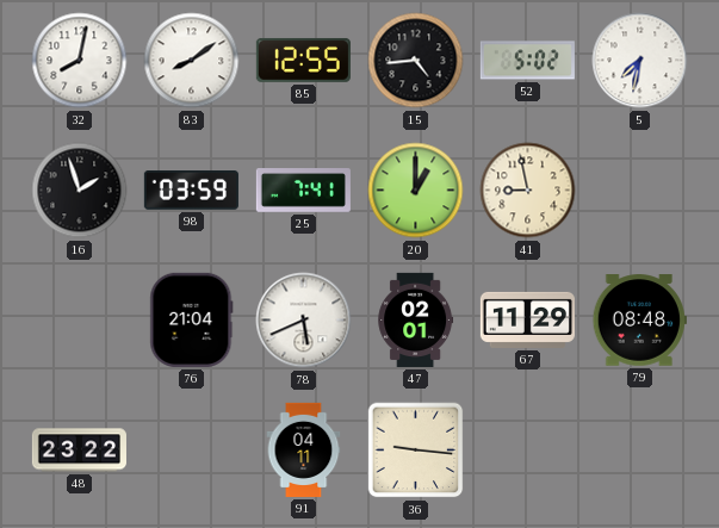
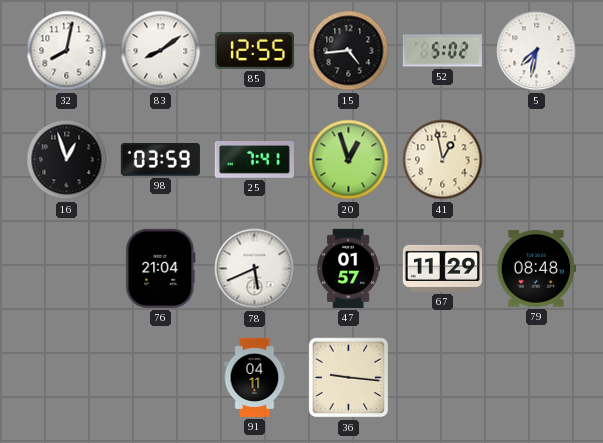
16: 1:57 -> 12:57 (67, 160)
20: 1:00 -> 12:57 (349, 160)
41: 8:58 -> 12:58 (443, 160)
47: 02:01 -> 01:57 (349, 268)
48: 23:22 -> none (79, 451)
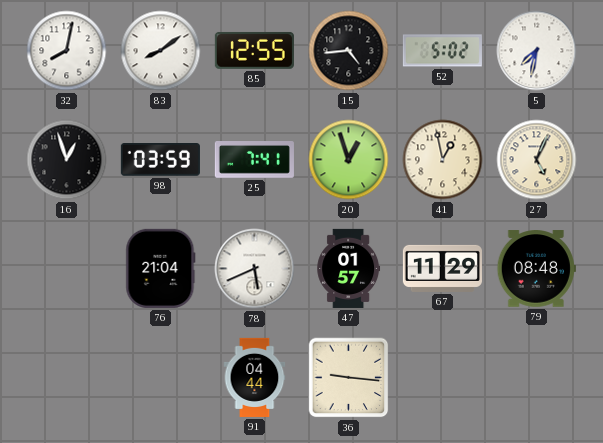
27: none -> 5:04 (537, 160)
91: 04:11 -> 04:44 (255, 377)
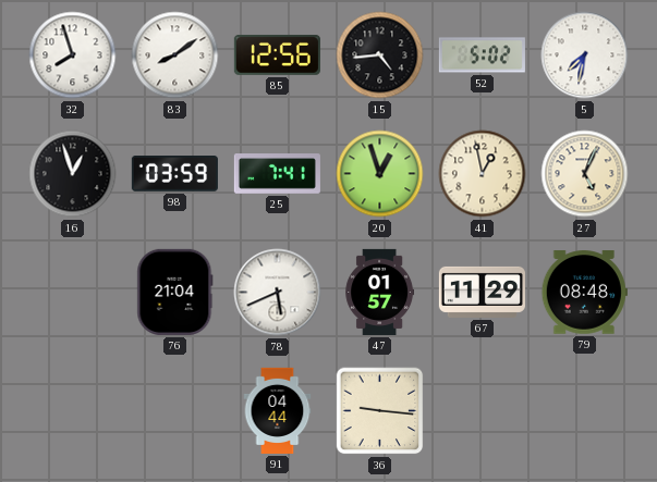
32: 8:02 -> 7:57 (73, 55)
85: 12:55 -> 12:56 (277, 54)
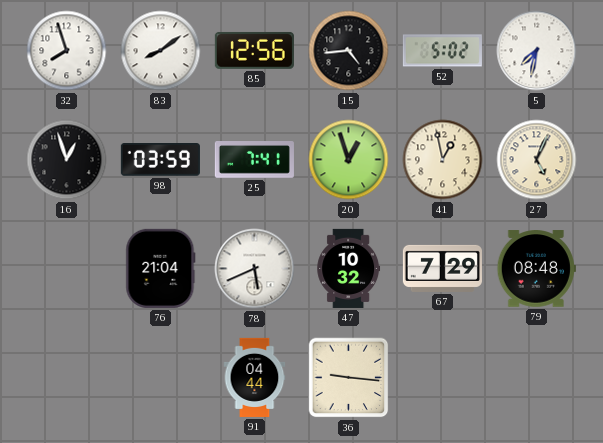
47: 01:57 -> 10:32 (349, 268)
67: 11:29 -> 7:29 (442, 268)
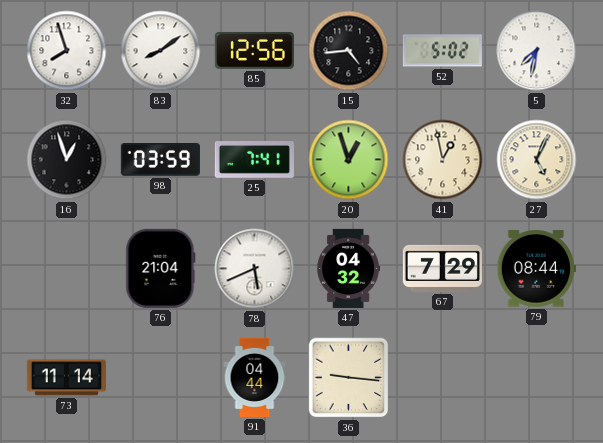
47: 10:32 -> 04:32 (349, 268)
79: 08:48 -> 08:44 (536, 269)
73: none -> 11:14 (66, 378)
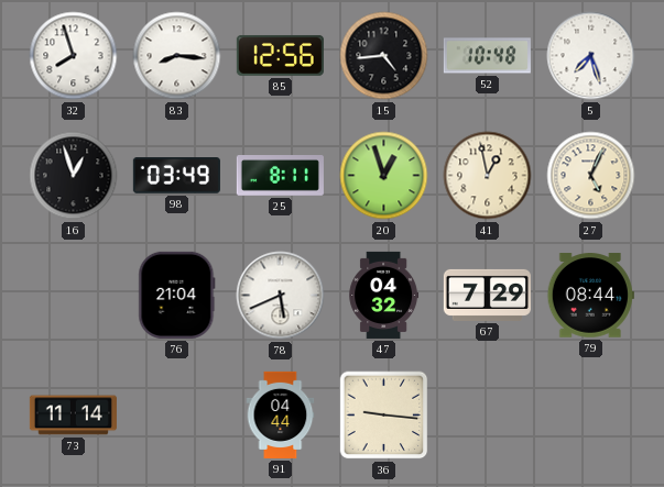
83: 8:09 -> 8:16 (177, 56)
52: 5:02 -> 10:48 (487, 56)
5: 7:32 -> 7:27 (591, 56)
98: 03:59 -> 03:49 (176, 176)
25: 7:41 -> 8:11 (280, 176)
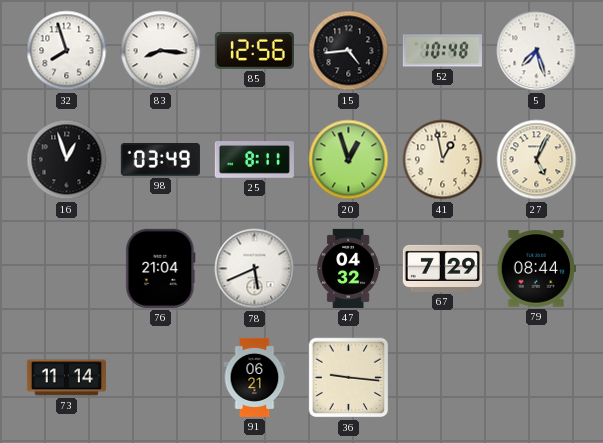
91: 04:44 -> 06:21 (255, 377)
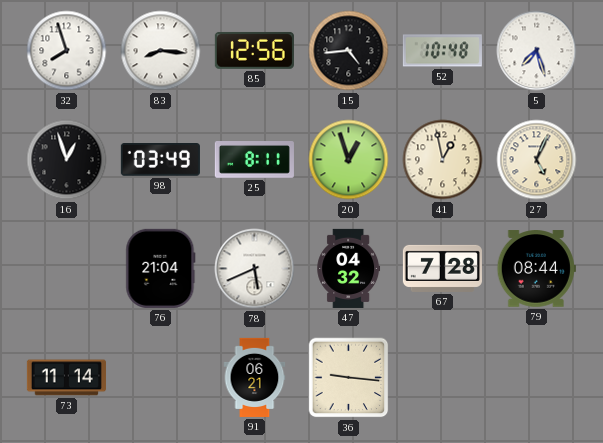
67: 7:29 -> 7:28 (442, 268)
